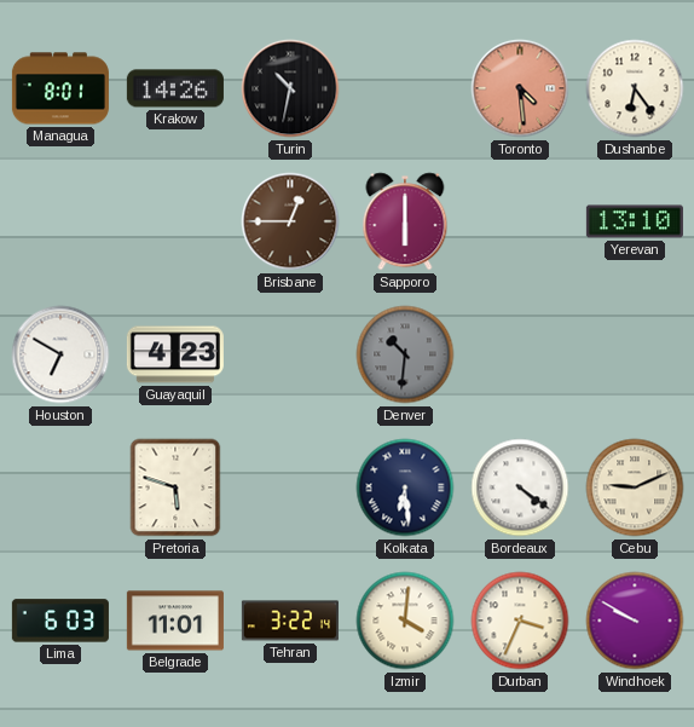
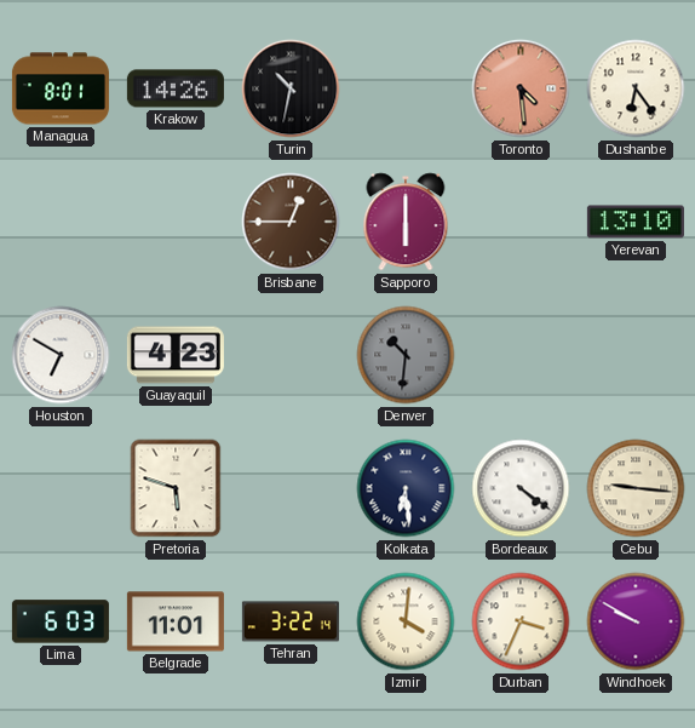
Cebu: 9:11 -> 9:16 (636, 488)
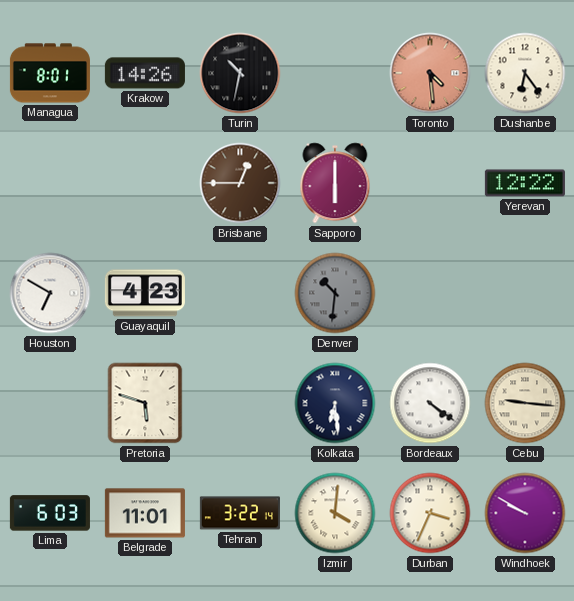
Yerevan: 13:10 -> 12:22 (525, 183)
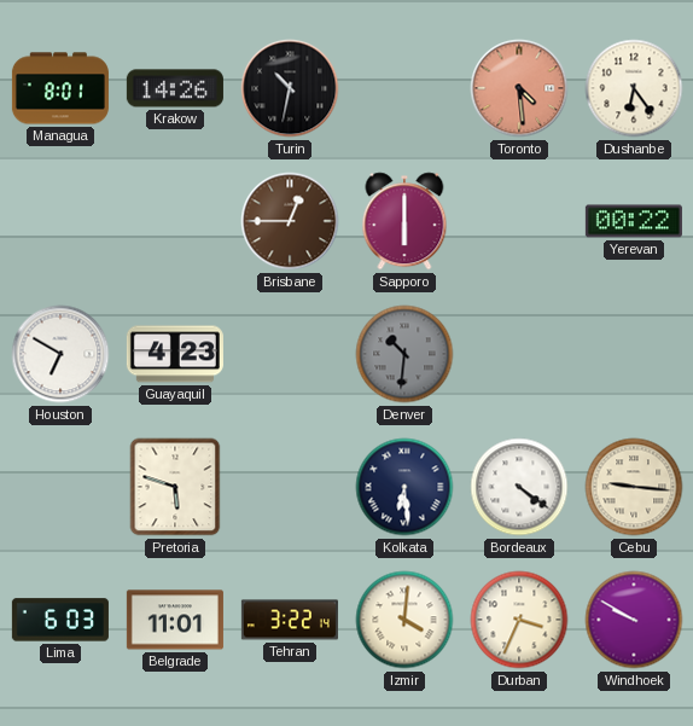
Yerevan: 12:22 -> 00:22 (634, 221)
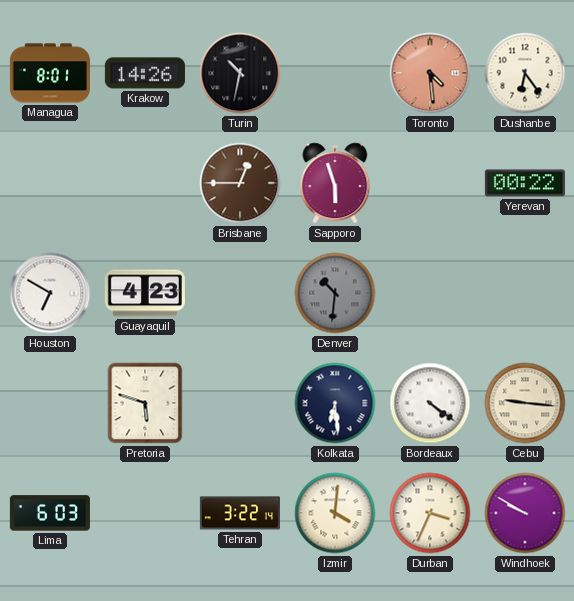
Sapporo: 6:00 -> 5:57 (335, 183)
Belgrade: 11:01 -> none (175, 620)
